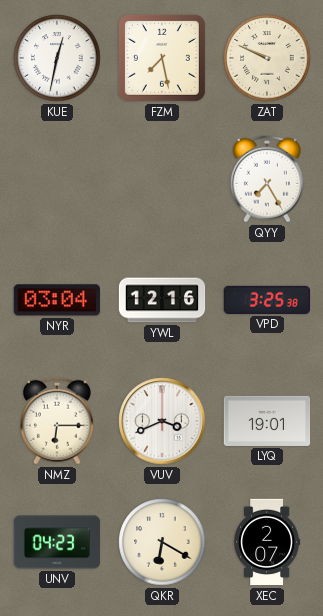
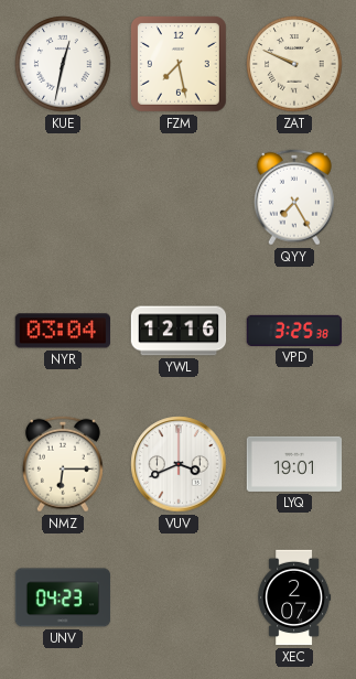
QKR: 6:20 -> none (162, 542)
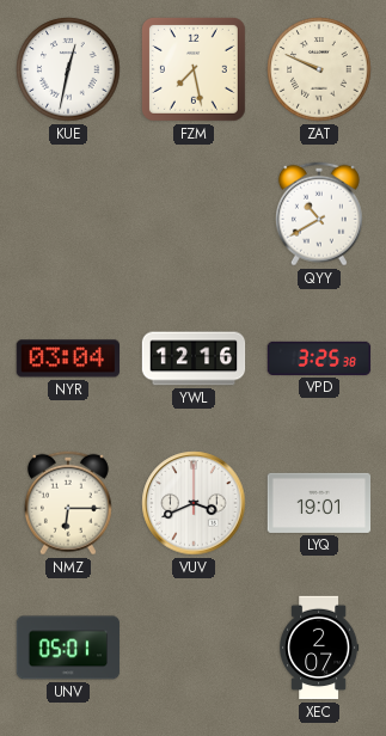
QYY: 7:25 -> 10:40 (319, 214)
UNV: 04:23 -> 05:01 (68, 648)
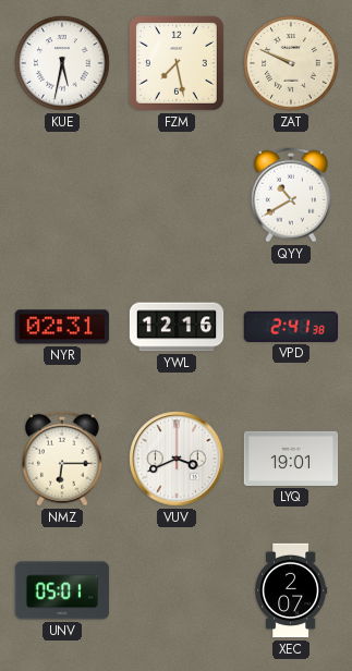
KUE: 12:32 -> 5:32 (62, 63)
NYR: 03:04 -> 02:31 (61, 327)
VPD: 3:25 -> 2:41 (291, 327)
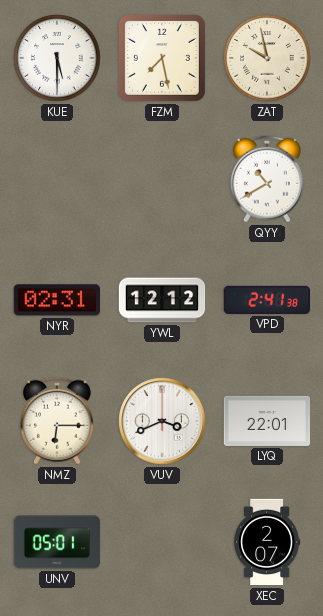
KUE: 5:32 -> 5:30 (57, 58)
ZAT: 9:49 -> 9:58 (267, 58)
YWL: 12:16 -> 12:12 (162, 300)
LYQ: 19:01 -> 22:01 (267, 421)
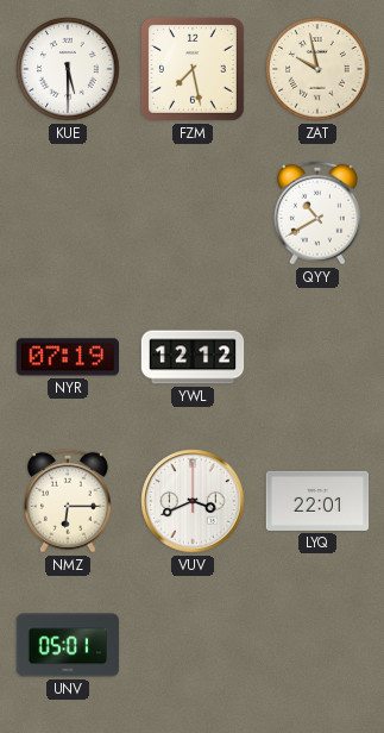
NYR: 02:31 -> 07:19 (67, 357)
VPD: 2:41 -> none (267, 300)
XEC: 2:07 -> none (267, 542)
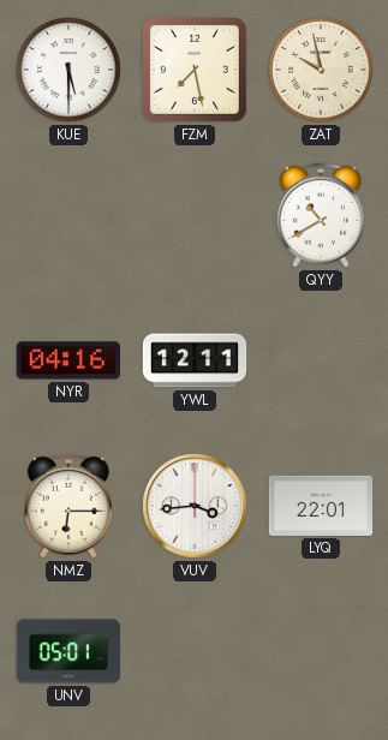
NYR: 07:19 -> 04:16 (67, 360)
YWL: 12:12 -> 12:11 (195, 360)
VUV: 3:41 -> 3:44 (195, 506)
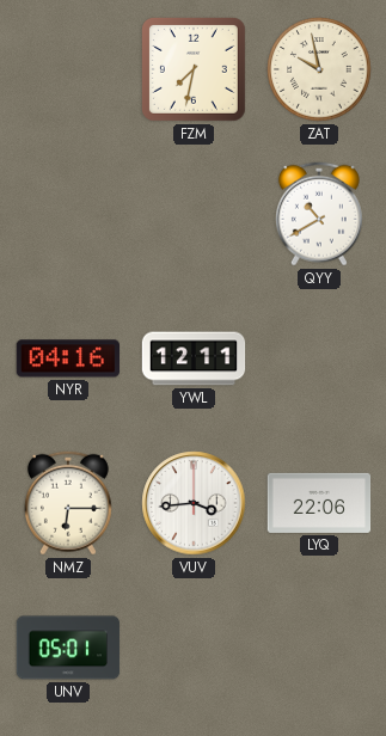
KUE: 5:30 -> none (68, 70)
FZM: 7:28 -> 7:32 (194, 69)
LYQ: 22:01 -> 22:06 (319, 503)
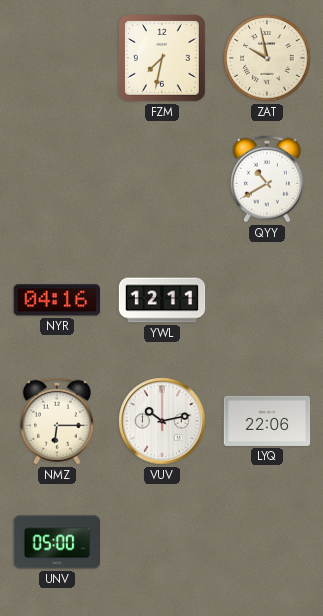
VUV: 3:44 -> 10:13 (162, 421)
UNV: 05:01 -> 05:00 (57, 542)
